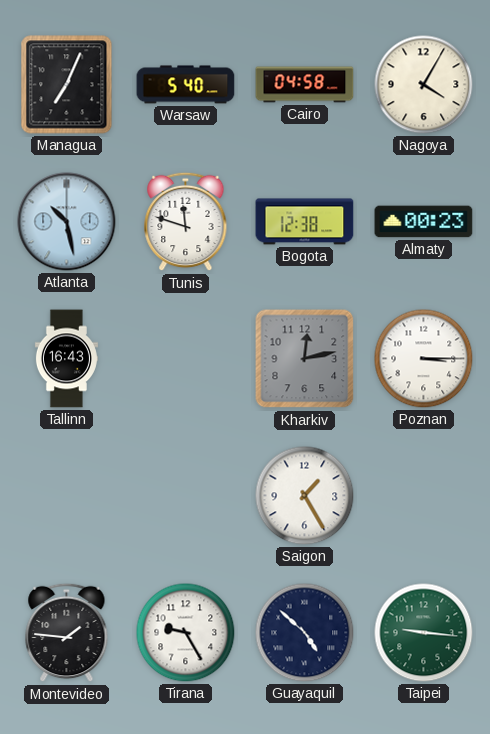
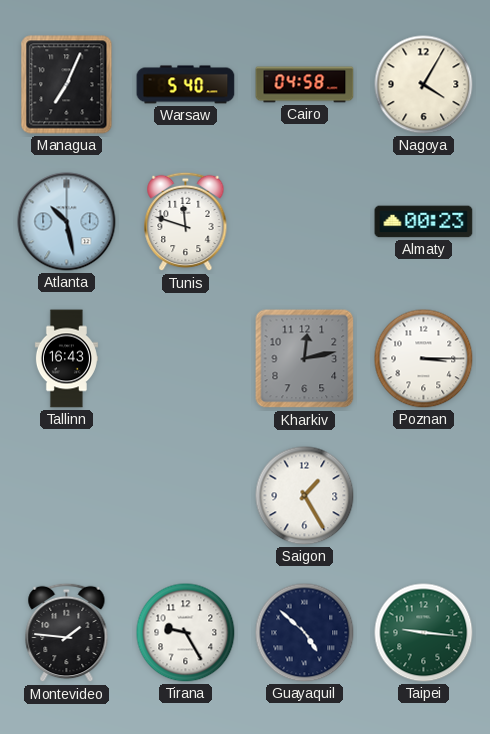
Bogota: 12:38 -> none (305, 222)
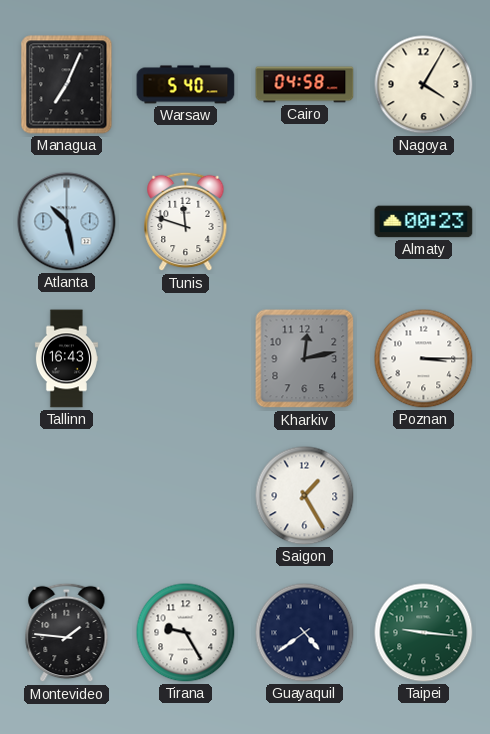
Guayaquil: 4:52 -> 4:39 (305, 633)
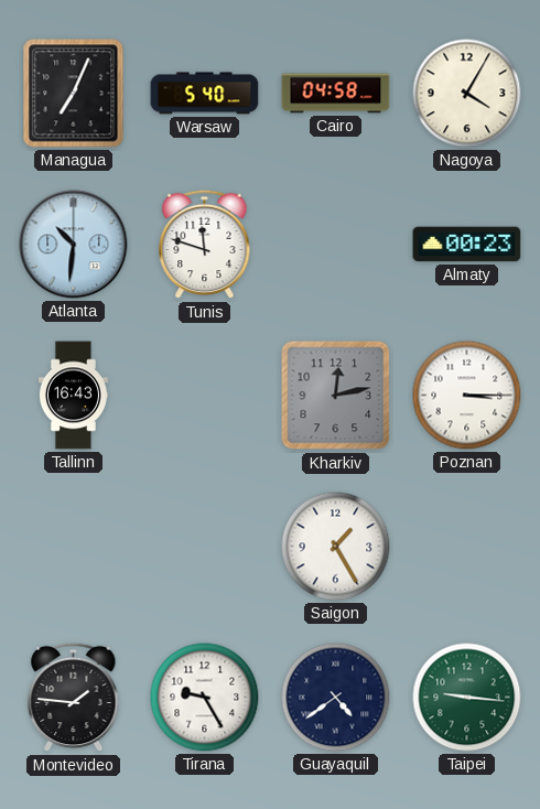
Atlanta: 10:28 -> 10:31 (74, 245)
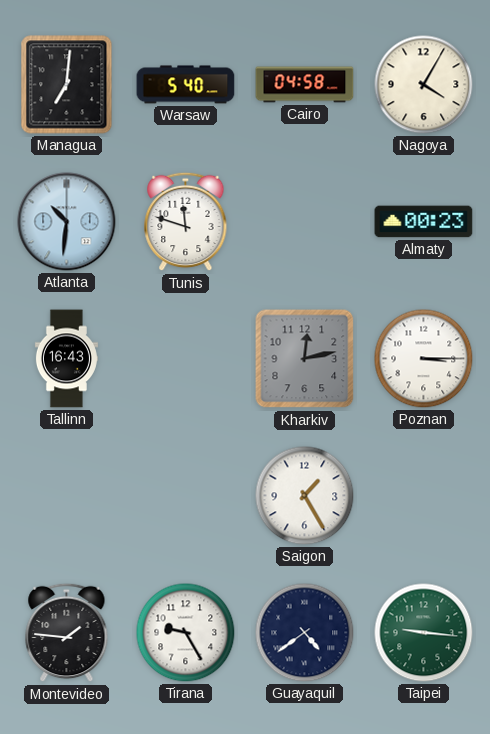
Managua: 7:04 -> 7:01 (67, 85)
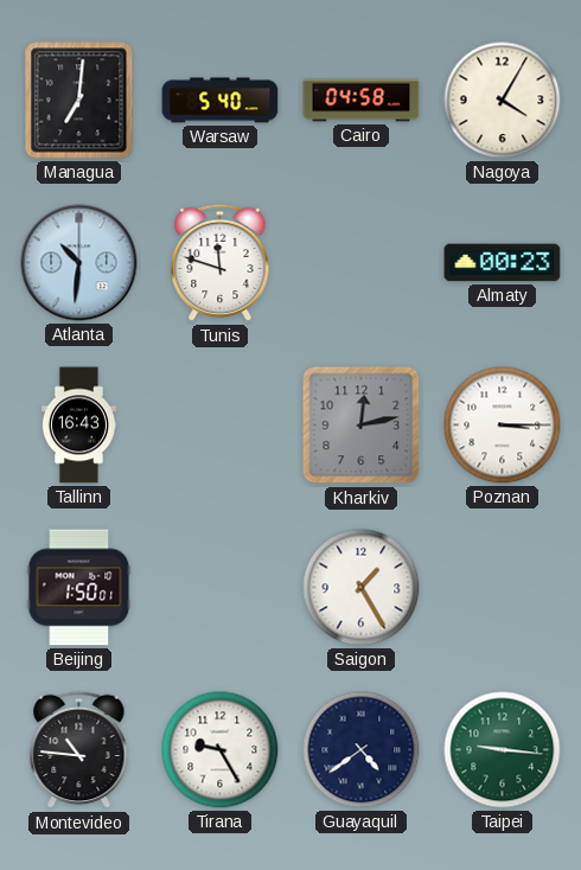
Beijing: none -> 1:50 (79, 588)
Montevideo: 1:46 -> 10:46 (79, 750)
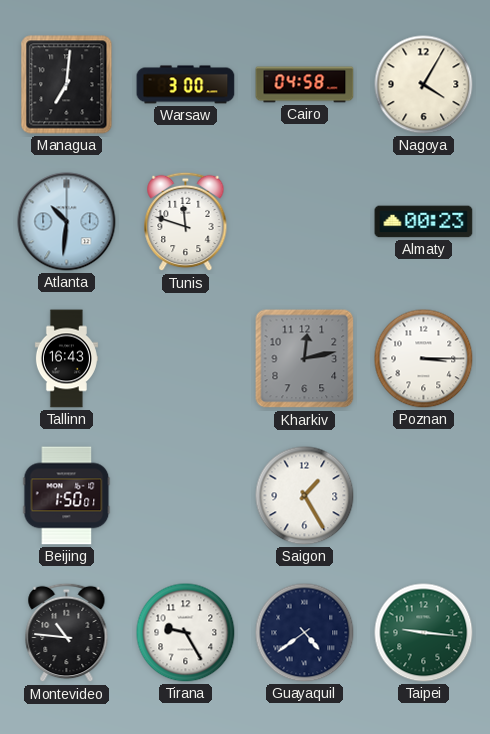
Warsaw: 5:40 -> 3:00 (186, 85)
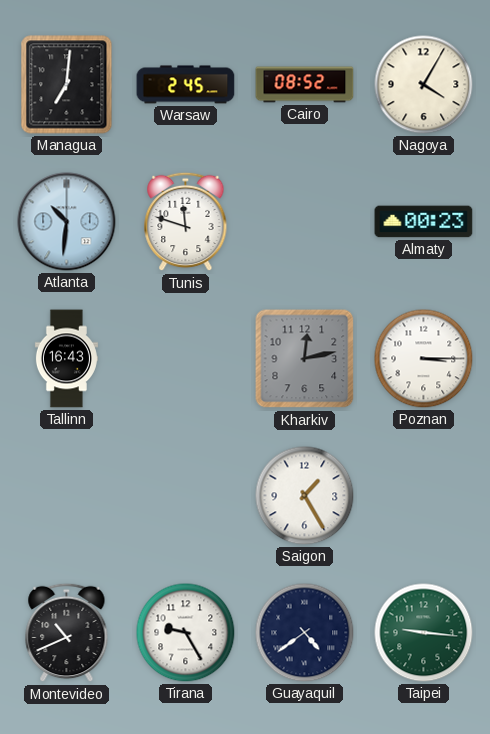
Warsaw: 3:00 -> 2:45 (186, 85)
Cairo: 04:58 -> 08:52 (305, 85)
Beijing: 1:50 -> none (67, 496)
Montevideo: 10:46 -> 10:41 (67, 633)
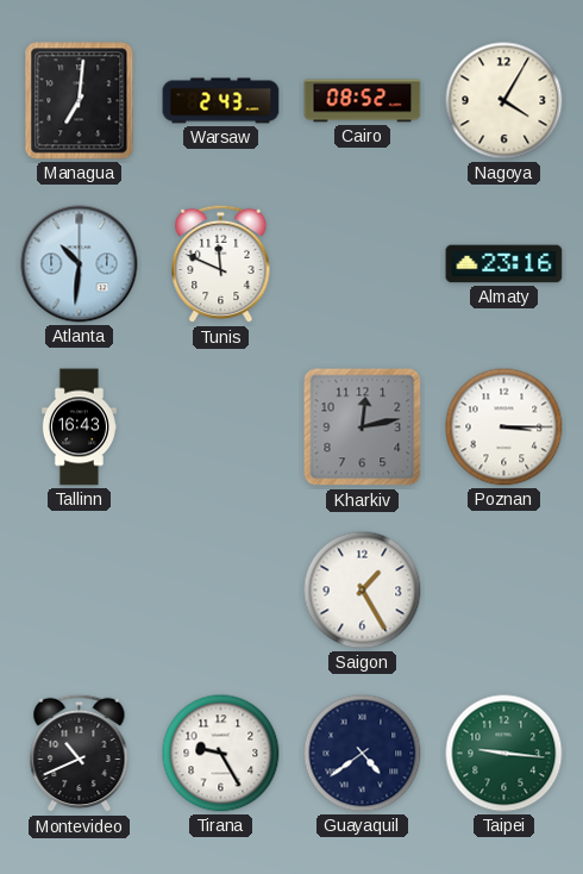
Warsaw: 2:45 -> 2:43 (221, 101)
Tunis: 11:48 -> 11:49 (221, 264)
Almaty: 00:23 -> 23:16 (504, 264)
